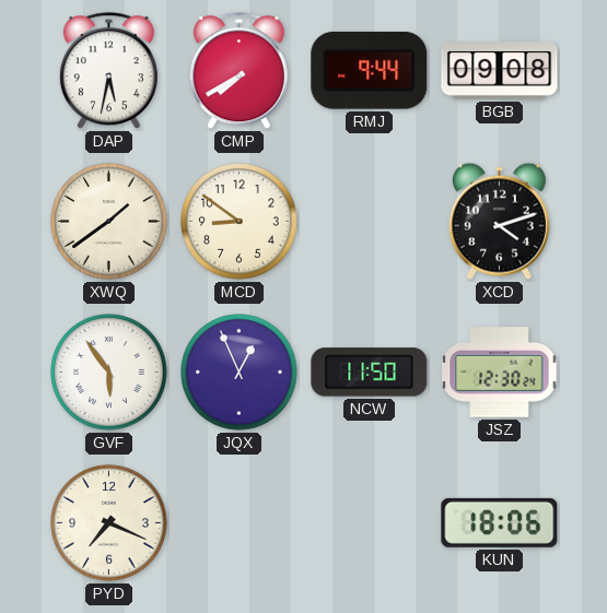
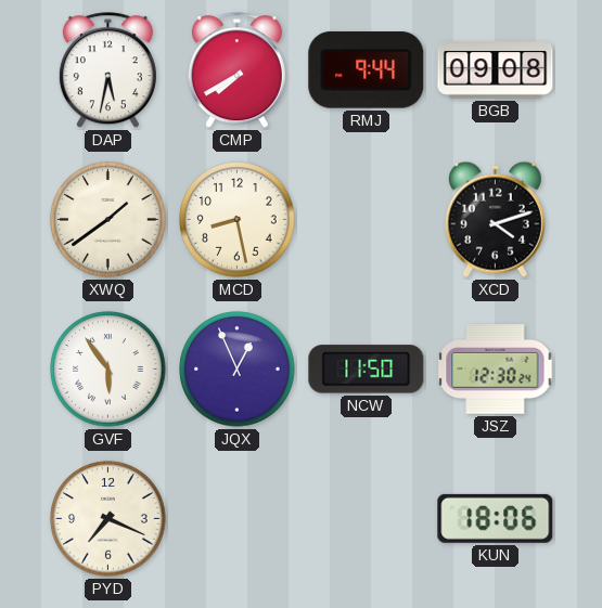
MCD: 8:51 -> 8:28 (238, 220)
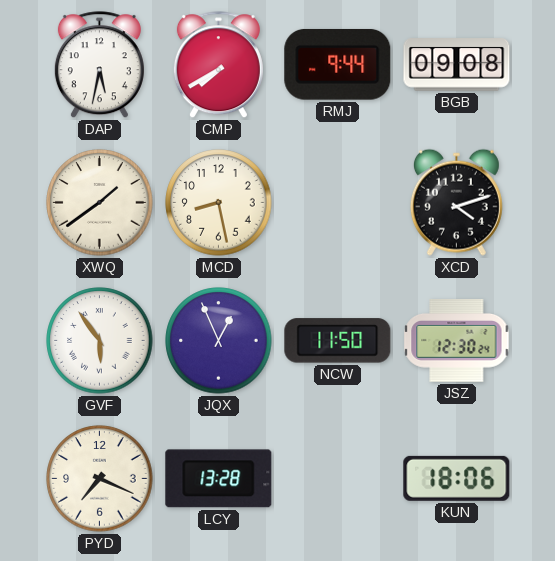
LCY: none -> 13:28 (219, 479)
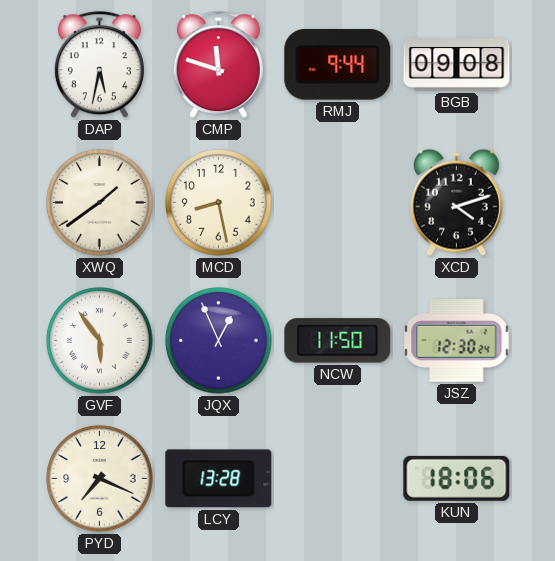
CMP: 7:40 -> 11:48 (218, 65)
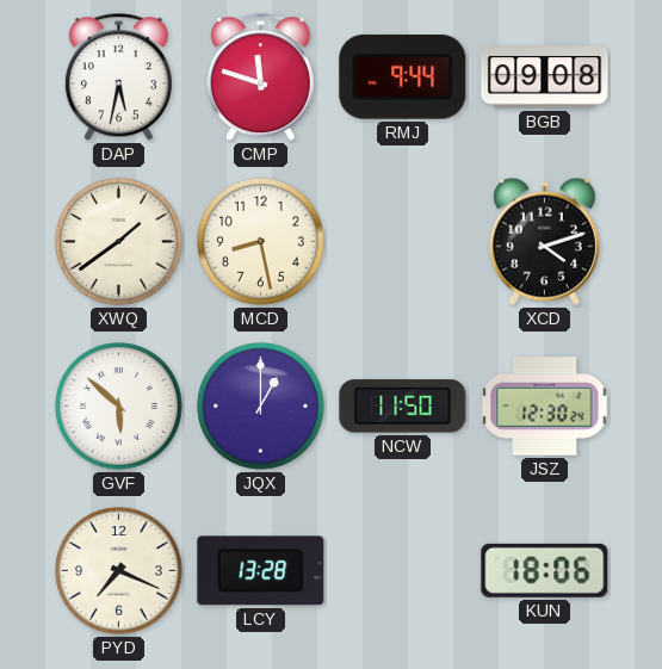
GVF: 5:54 -> 5:52 (119, 407)
JQX: 12:56 -> 1:00 (261, 407)
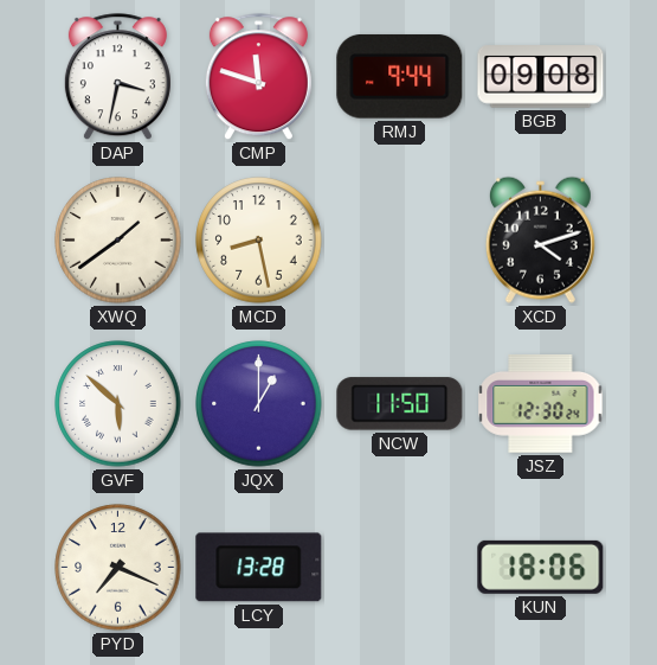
DAP: 5:32 -> 3:32 (117, 77)
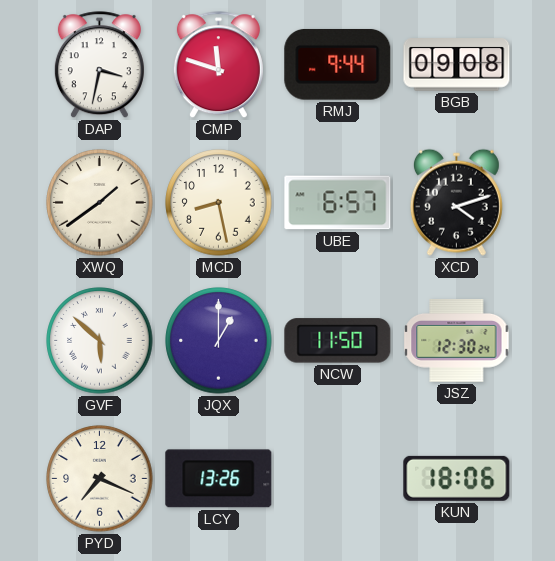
UBE: none -> 6:57 (338, 203)
LCY: 13:28 -> 13:26 (219, 479)
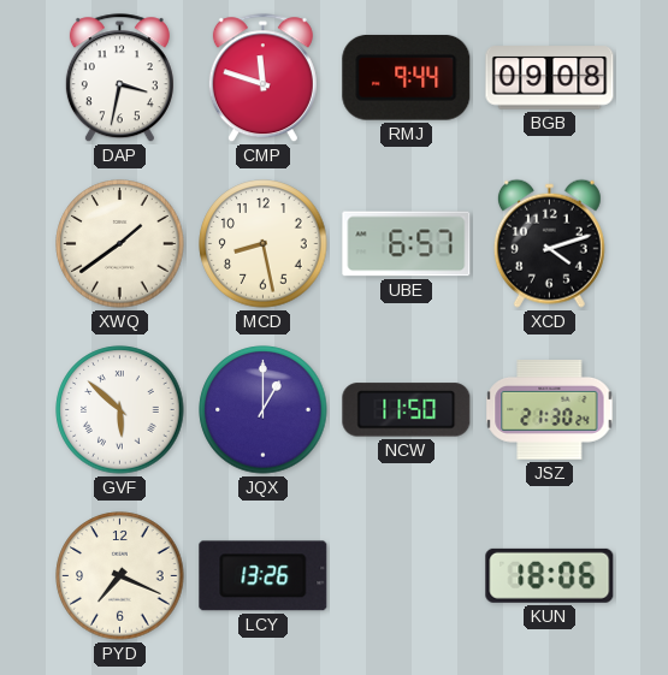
JSZ: 12:30 -> 21:30 (550, 410)
